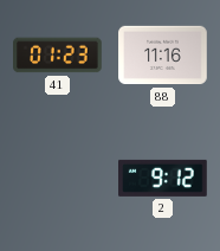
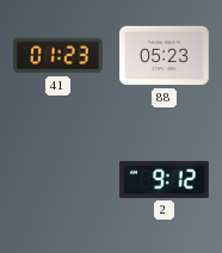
88: 11:16 -> 05:23 (165, 56)
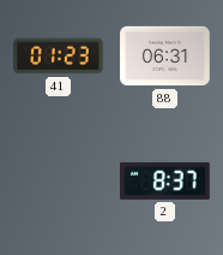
88: 05:23 -> 06:31 (165, 57)
2: 9:12 -> 8:37 (165, 180)
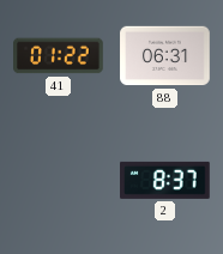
41: 01:23 -> 01:22 (59, 56)
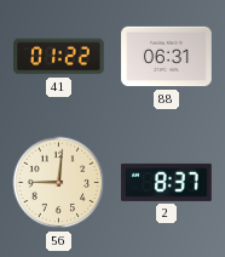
56: none -> 9:01 (59, 183)
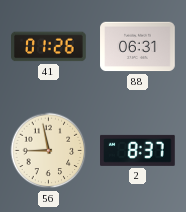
41: 01:22 -> 01:26 (49, 47)
56: 9:01 -> 8:58 (49, 151)
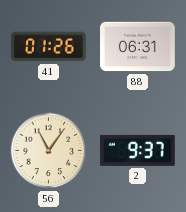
56: 8:58 -> 11:06 (49, 151)
2: 8:37 -> 9:37 (138, 150)
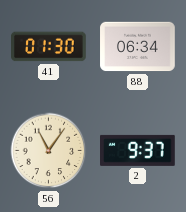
41: 01:26 -> 01:30 (49, 47)
88: 06:31 -> 06:34 (138, 47)
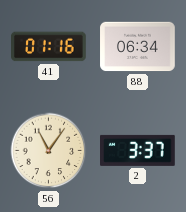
41: 01:30 -> 01:16 (49, 47)
2: 9:37 -> 3:37 (138, 150)
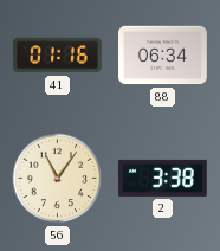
2: 3:37 -> 3:38 (163, 178)
